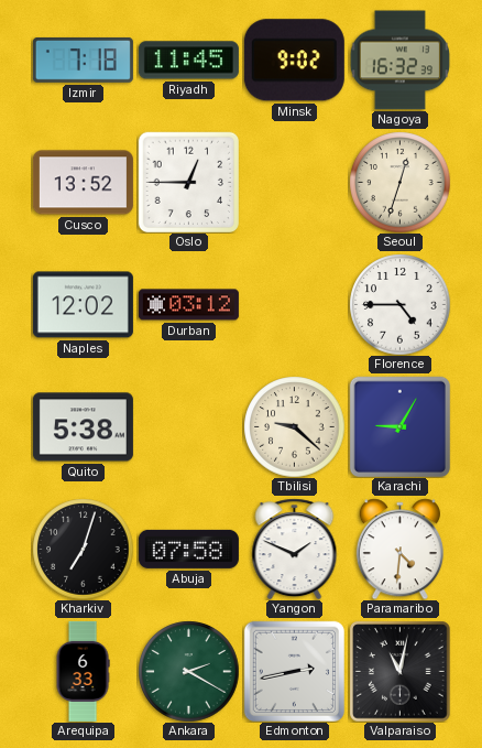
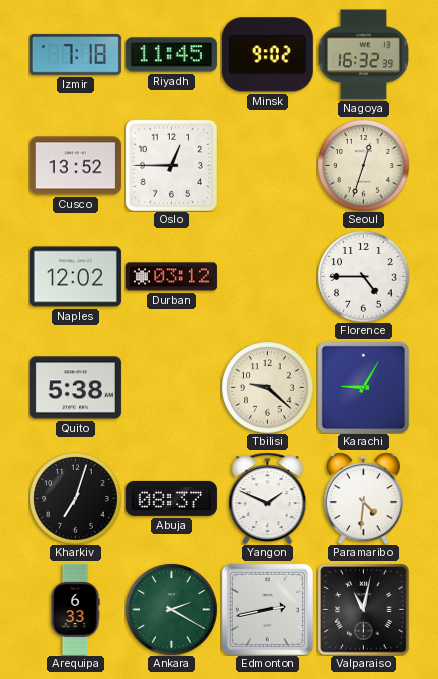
Abuja: 07:58 -> 08:37 (171, 498)
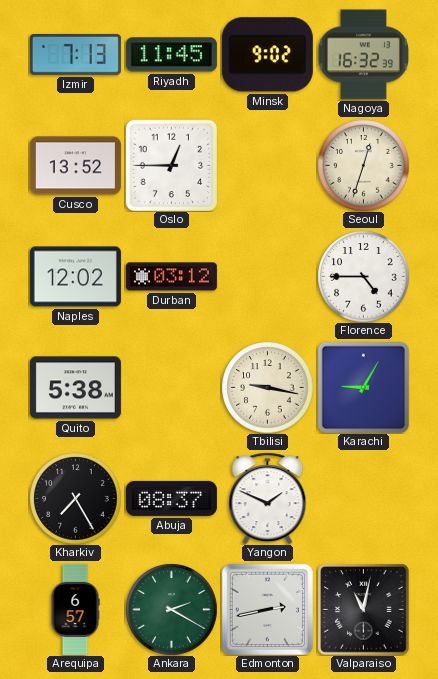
Izmir: 7:18 -> 7:13 (75, 54)
Tbilisi: 9:22 -> 9:17 (267, 387)
Kharkiv: 7:03 -> 7:25 (75, 498)
Paramaribo: 4:31 -> none (363, 498)
Arequipa: 6:33 -> 6:57 (75, 609)
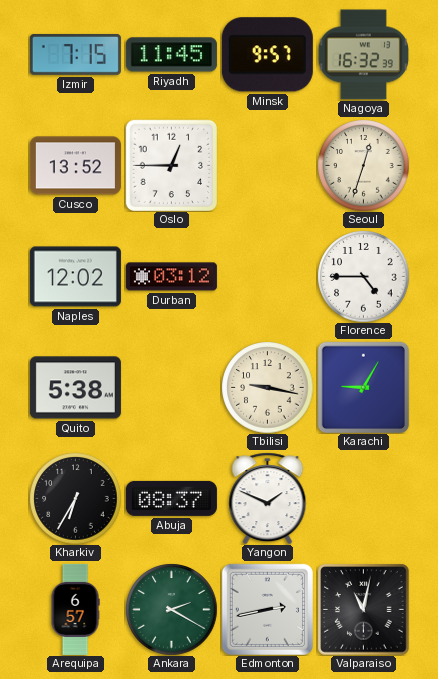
Izmir: 7:13 -> 7:15 (75, 54)
Minsk: 9:02 -> 9:57 (267, 55)
Kharkiv: 7:25 -> 6:35 (75, 498)
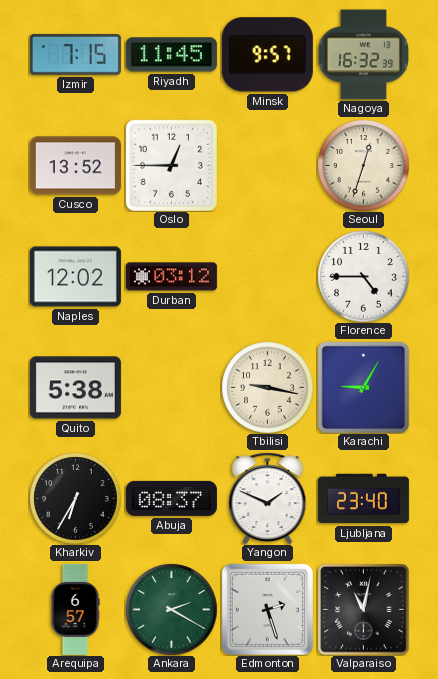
Ljubljana: none -> 23:40 (363, 499)
Edmonton: 2:43 -> 2:27 (267, 609)
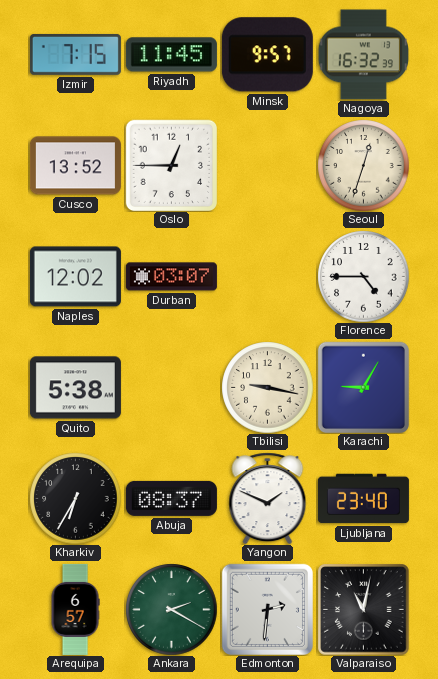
Durban: 03:12 -> 03:07 (171, 277)
Edmonton: 2:27 -> 2:31 (267, 609)
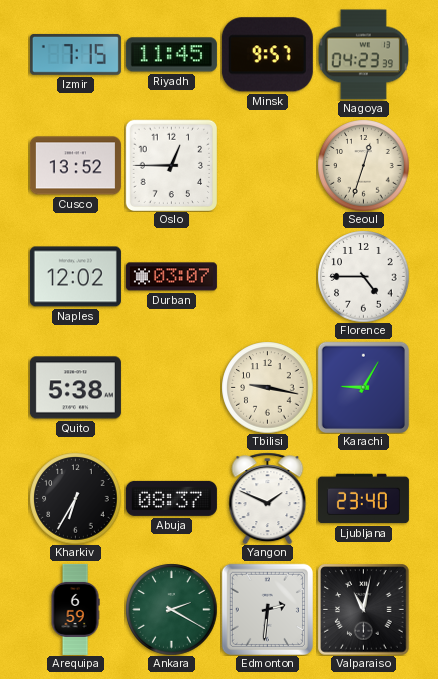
Nagoya: 16:32 -> 04:23 (363, 55)
Arequipa: 6:57 -> 6:59 (75, 609)
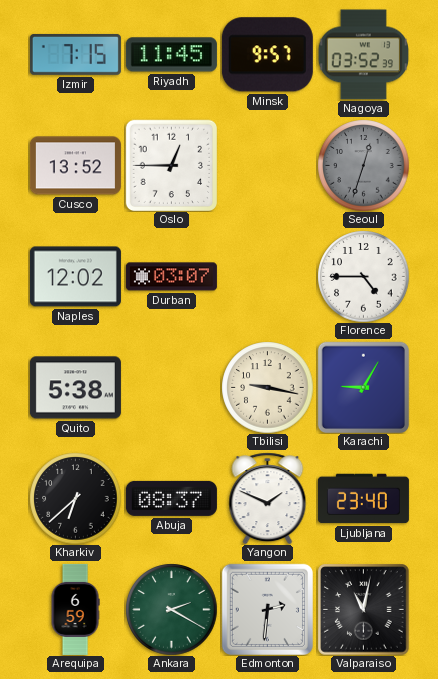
Nagoya: 04:23 -> 03:52 (363, 55)
Seoul dial: cream -> grey (363, 165)
Kharkiv: 6:35 -> 6:38 (75, 498)
